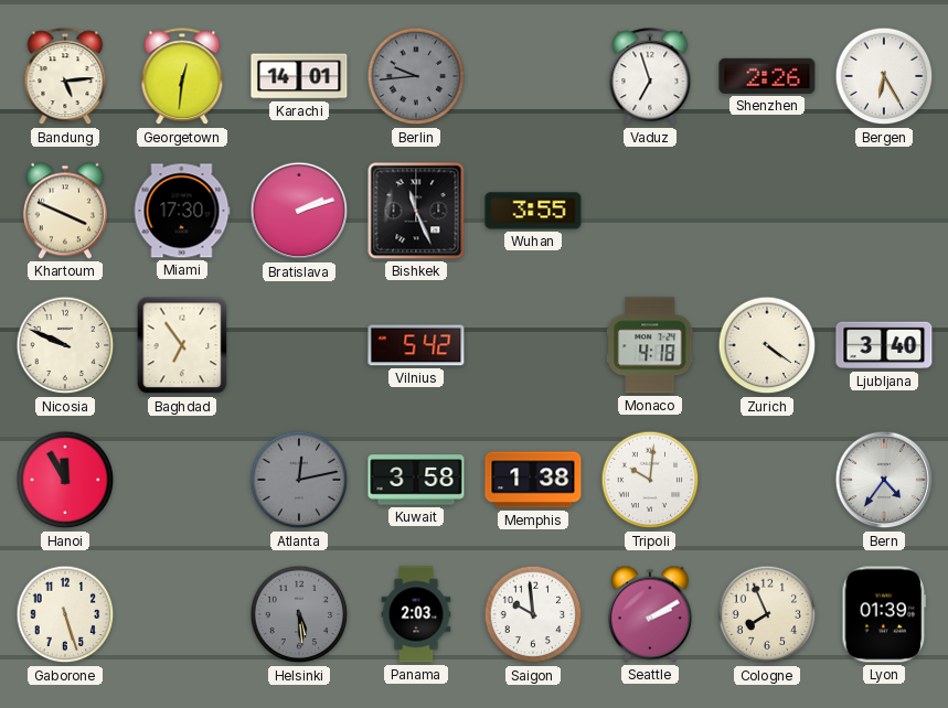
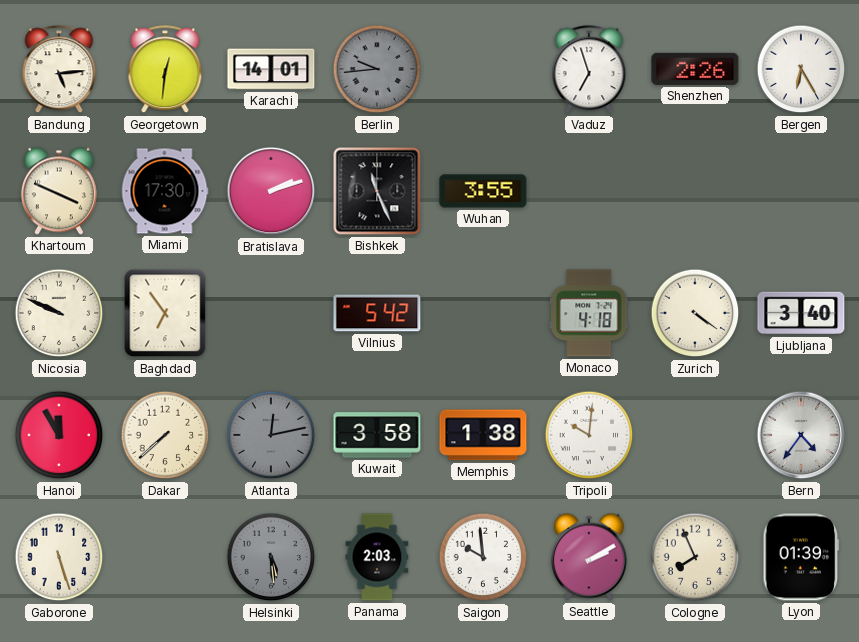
Dakar: none -> 7:38 (165, 435)
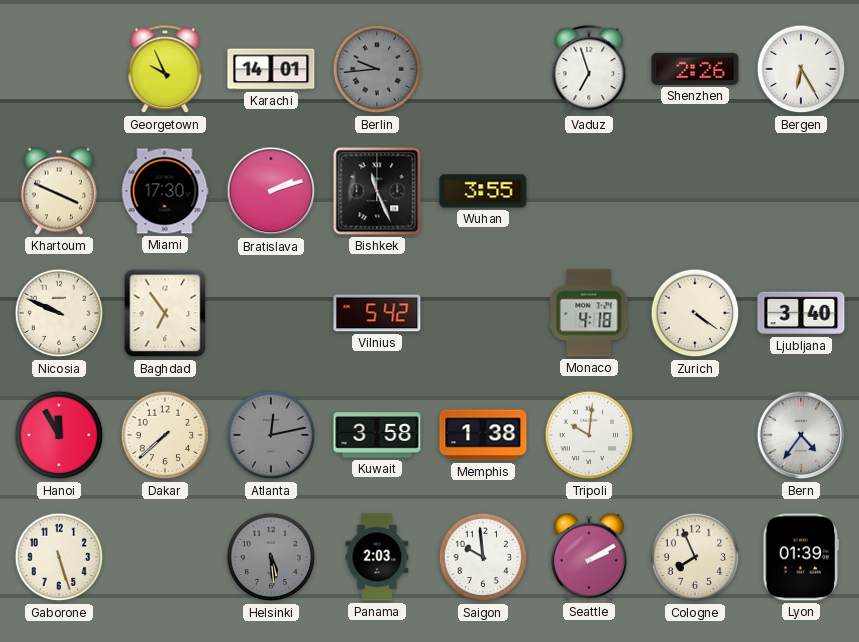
Bandung: 5:14 -> none (59, 70)
Georgetown: 12:31 -> 9:56 (165, 70)
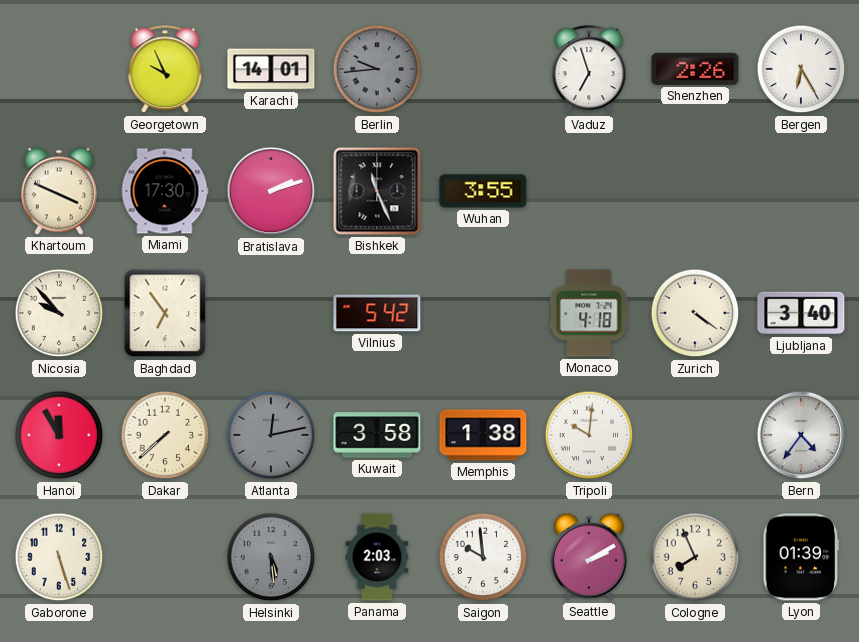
Nicosia: 9:49 -> 9:53 (59, 313)
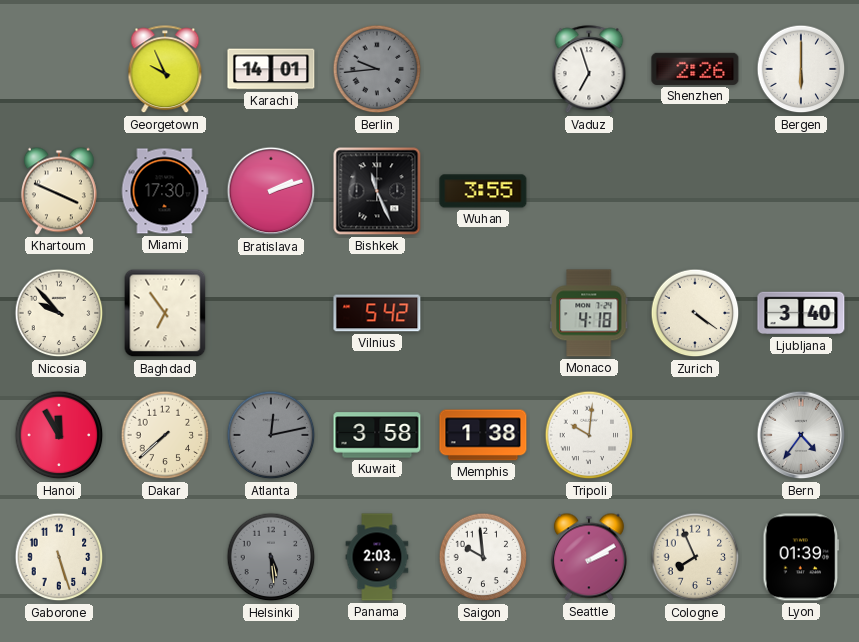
Bergen: 6:25 -> 6:00 (801, 69)
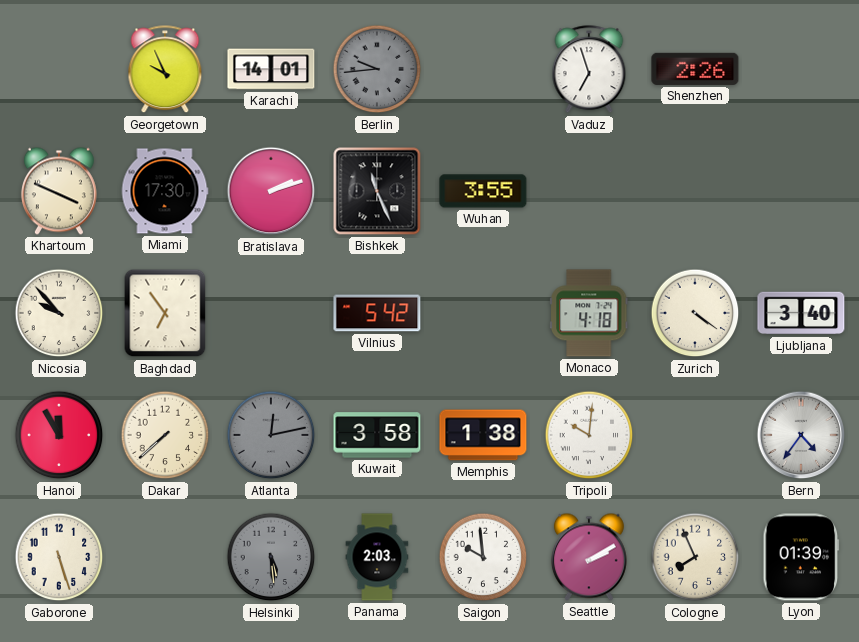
Bergen: 6:00 -> none (801, 69)
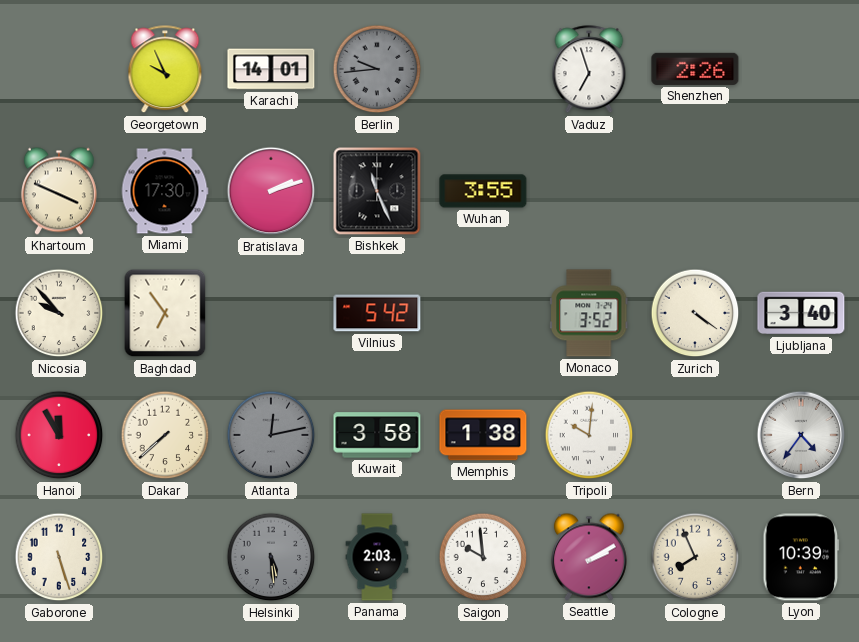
Monaco: 4:18 -> 3:52 (589, 313)
Lyon: 01:39 -> 10:39 (801, 557)
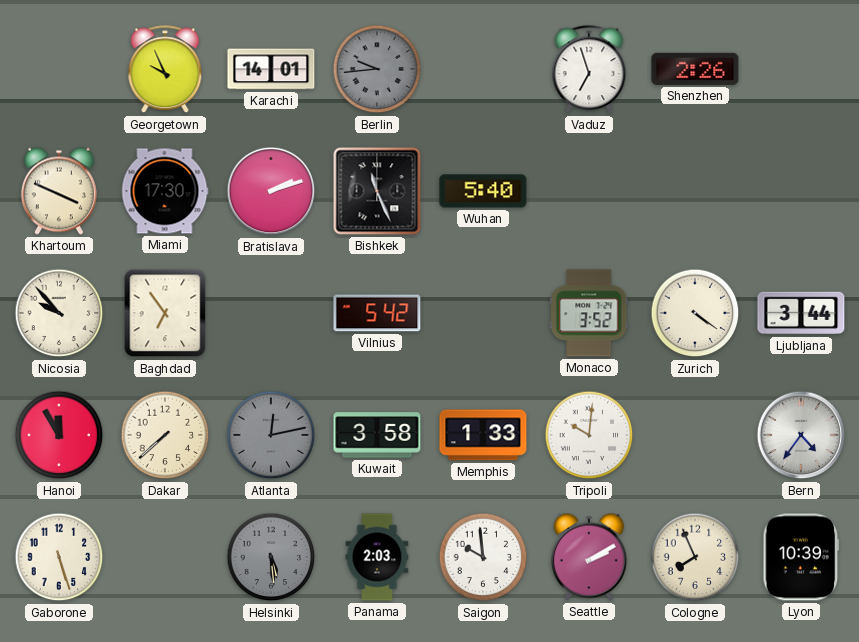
Wuhan: 3:55 -> 5:40 (483, 191)
Ljubljana: 3:40 -> 3:44 (801, 313)
Memphis: 1:38 -> 1:33 (483, 435)
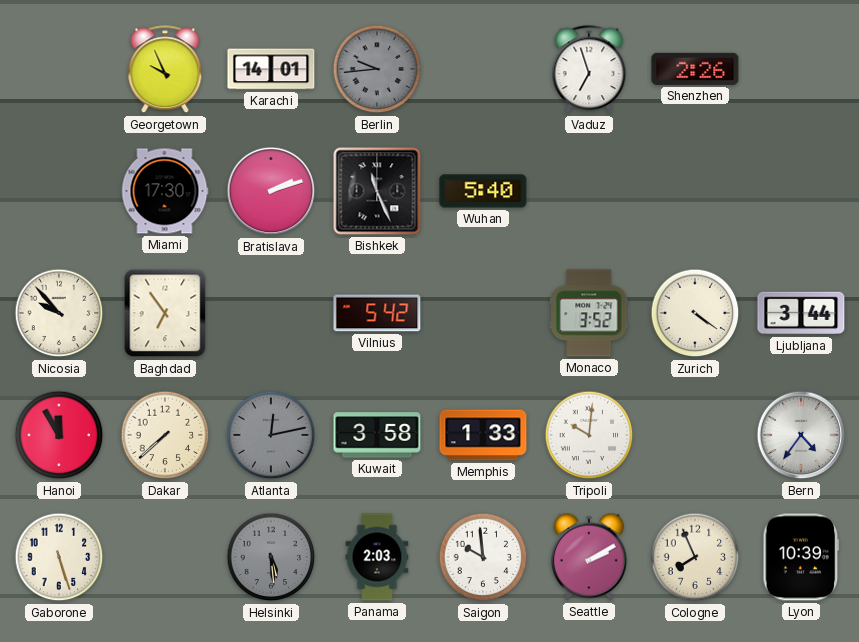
Khartoum: 3:49 -> none (59, 191)
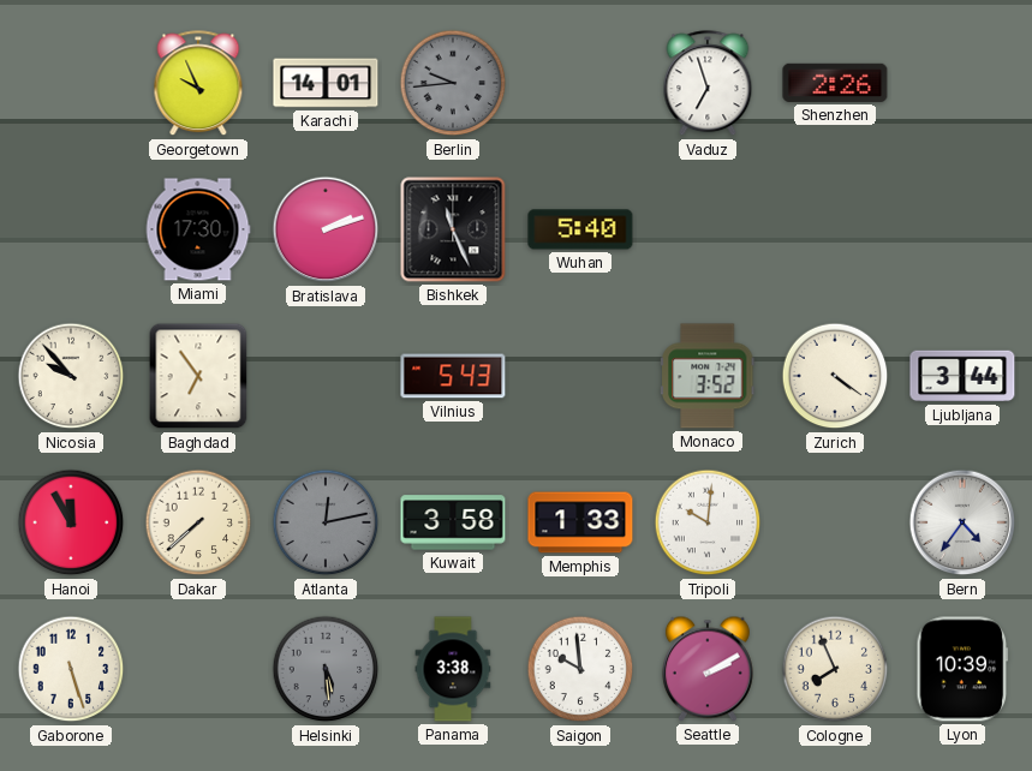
Vilnius: 5:42 -> 5:43 (453, 376)
Panama: 2:03 -> 3:38 (453, 669)
